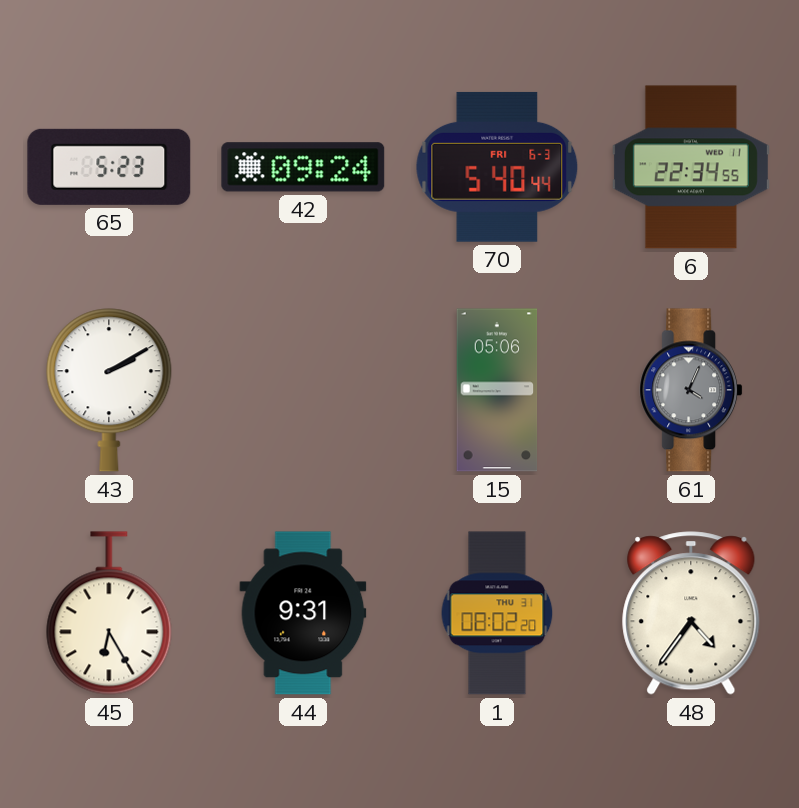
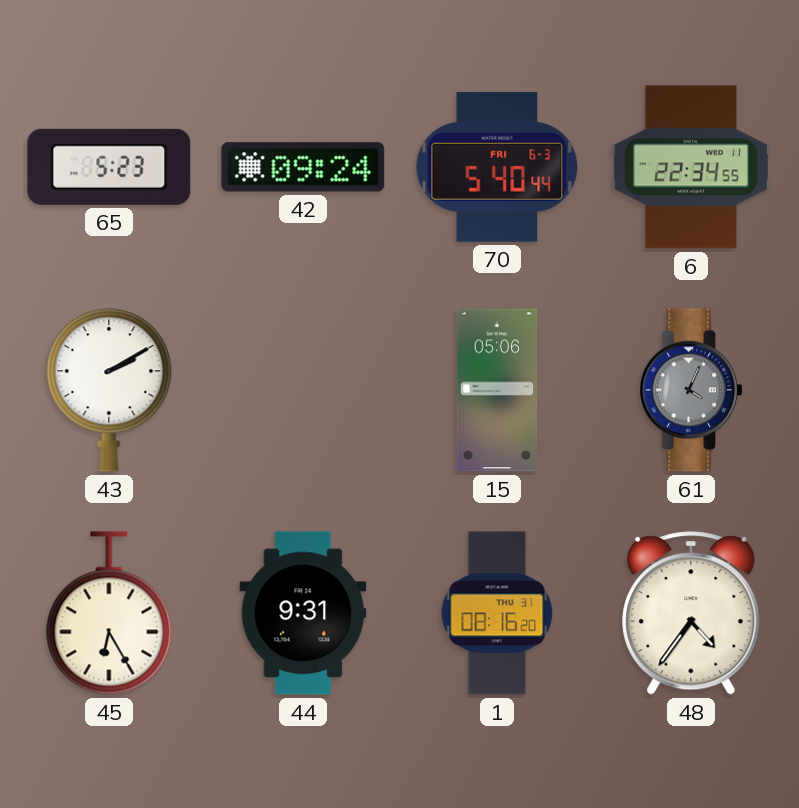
1: 08:02 -> 08:16 (497, 613)
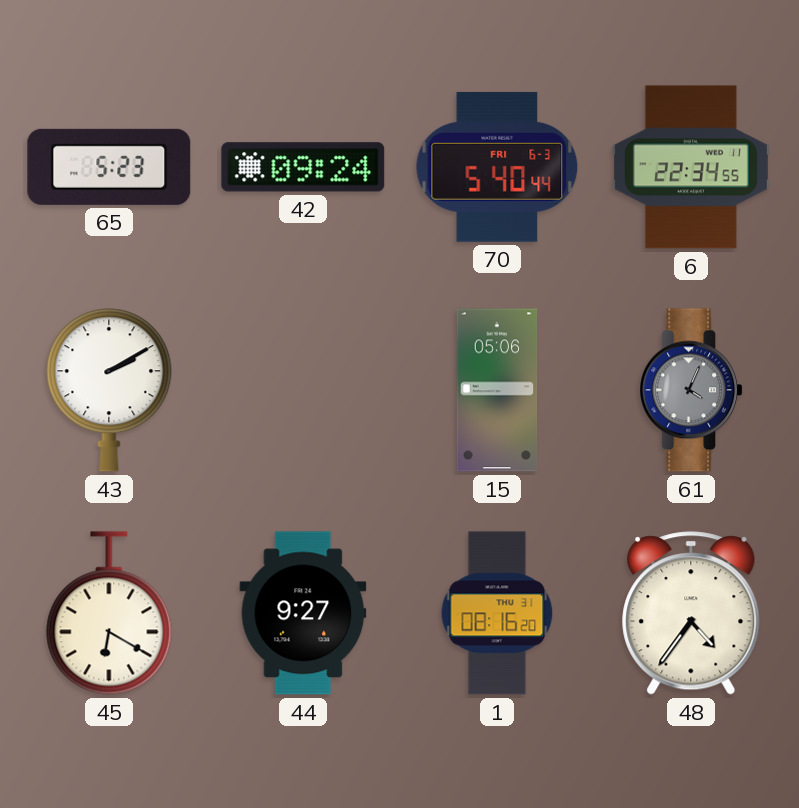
45: 6:25 -> 6:20 (109, 613)
44: 9:31 -> 9:27 (303, 613)
